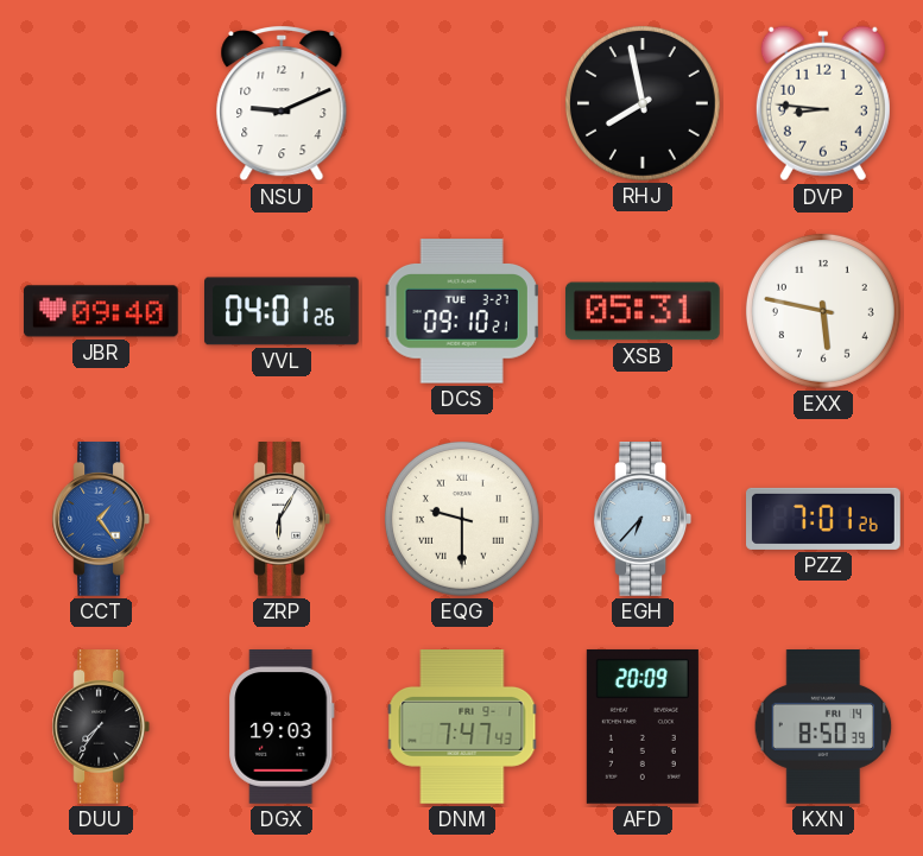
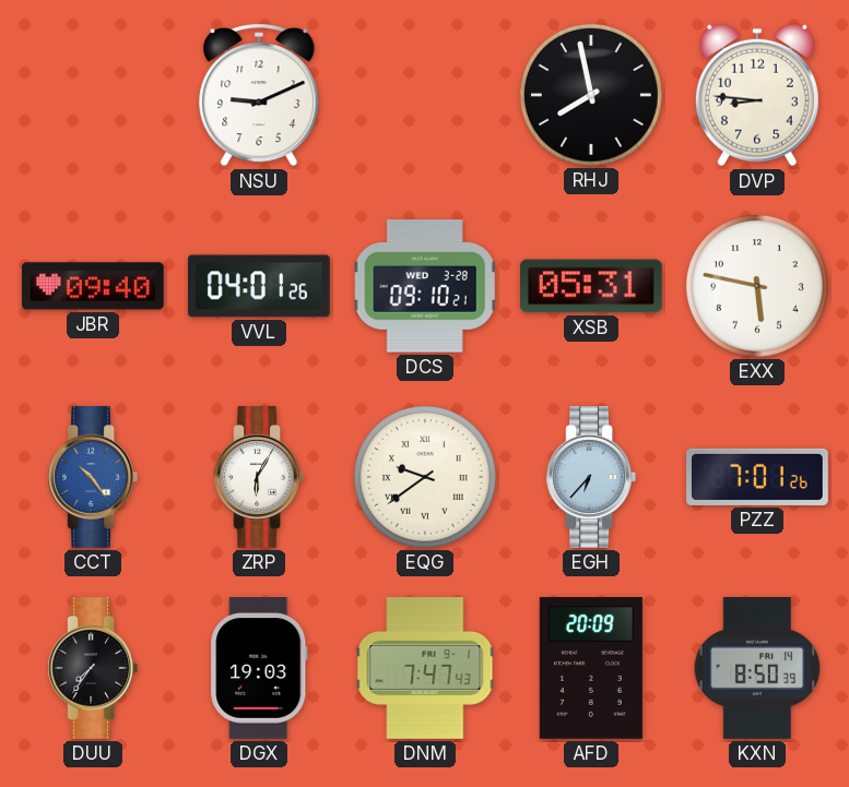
DCS date: TUE 3-27 -> WED 3-28 (425, 286)
CCT: 1:24 -> 10:24 (93, 478)
EQG: 9:30 -> 9:39 (425, 477)
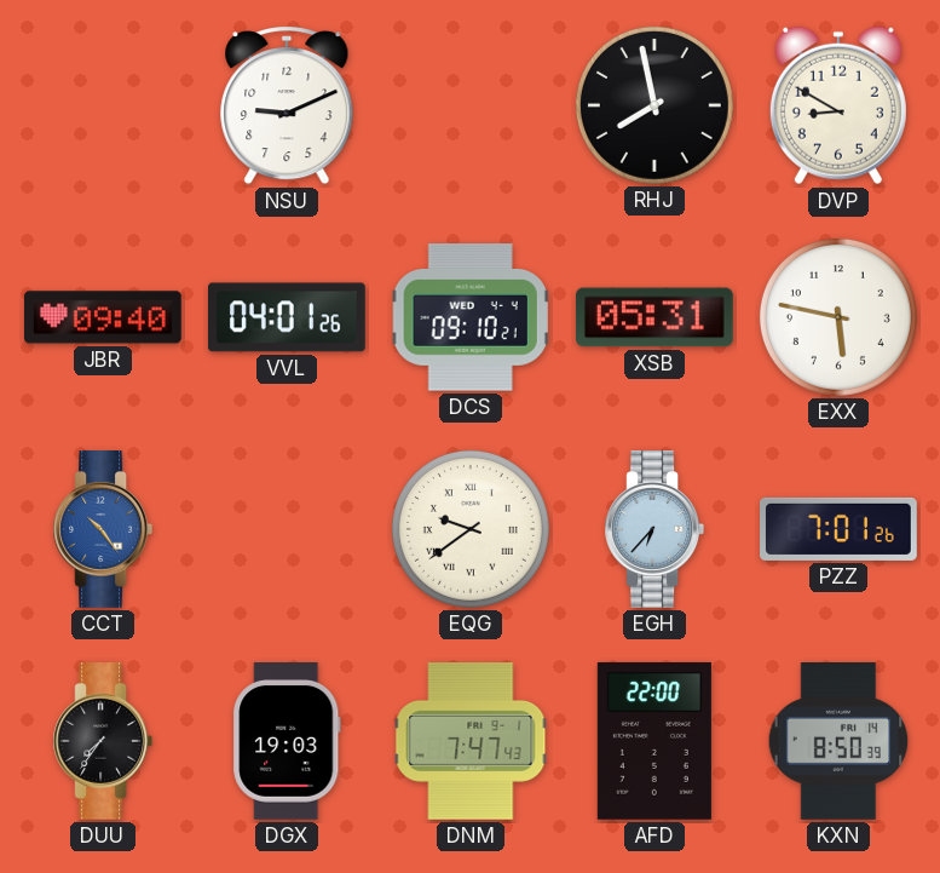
DVP: 8:46 -> 8:50 (838, 105)
DCS date: WED 3-28 -> WED 4-4 (471, 317)
ZRP: 6:05 -> none (259, 478)
AFD: 20:09 -> 22:00 (654, 741)
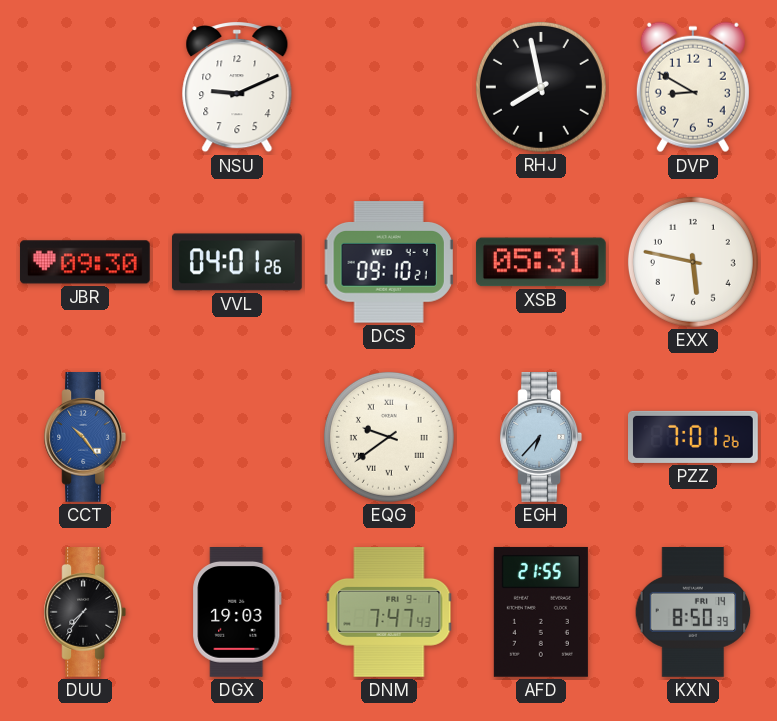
JBR: 09:40 -> 09:30 (85, 262)
AFD: 22:00 -> 21:55 (541, 612)
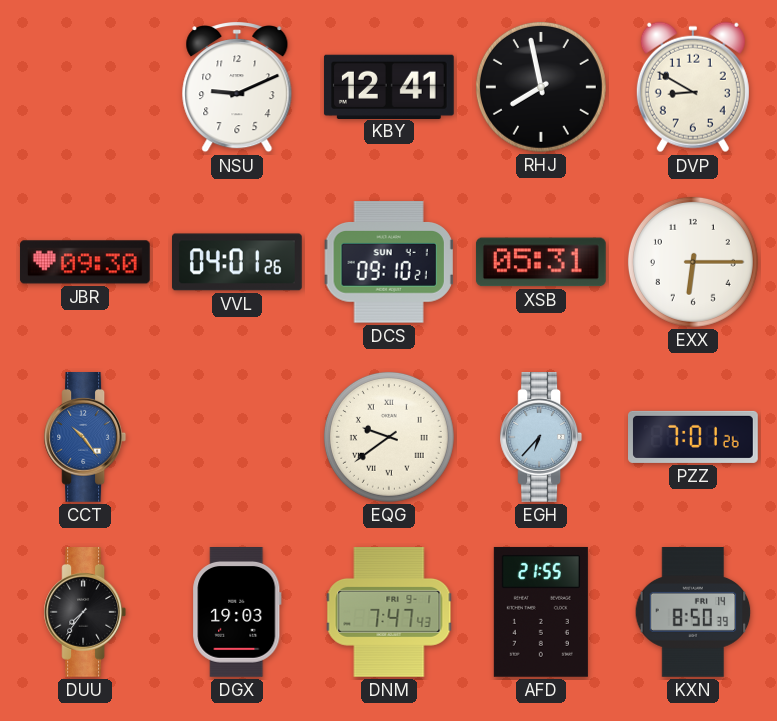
KBY: none -> 12:41 (389, 86)
DCS date: WED 4-4 -> SUN 4-1 (389, 262)
EXX: 5:47 -> 6:15 (693, 262)
